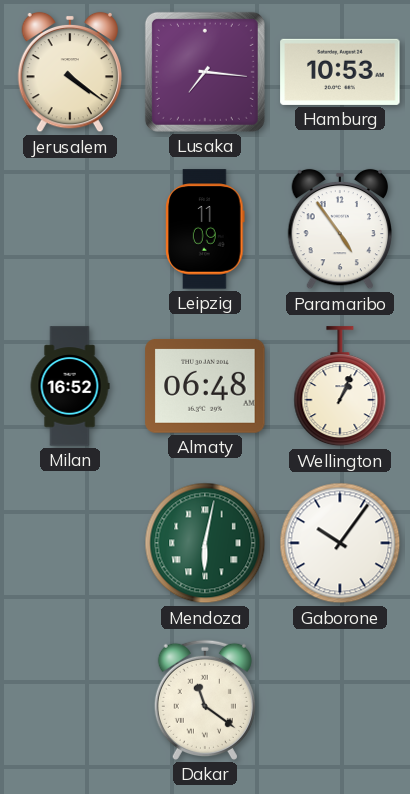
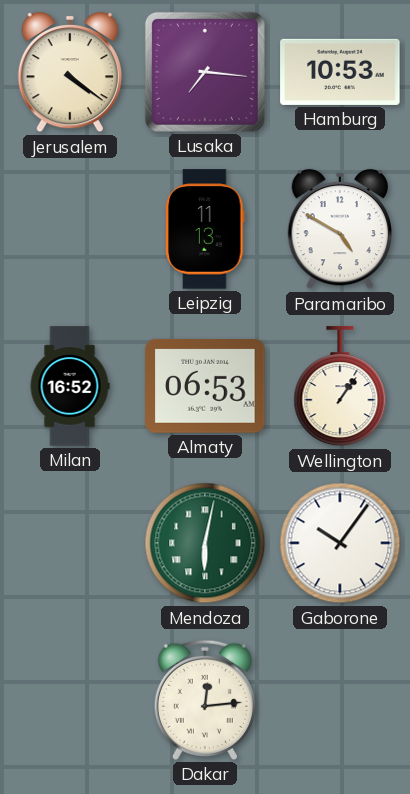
Leipzig: 11:09 -> 11:13 (205, 229)
Paramaribo: 4:54 -> 4:50 (339, 229)
Almaty: 06:48 -> 06:53 (205, 386)
Wellington: 1:04 -> 1:06 (340, 387)
Dakar: 11:21 -> 12:14 (205, 700)
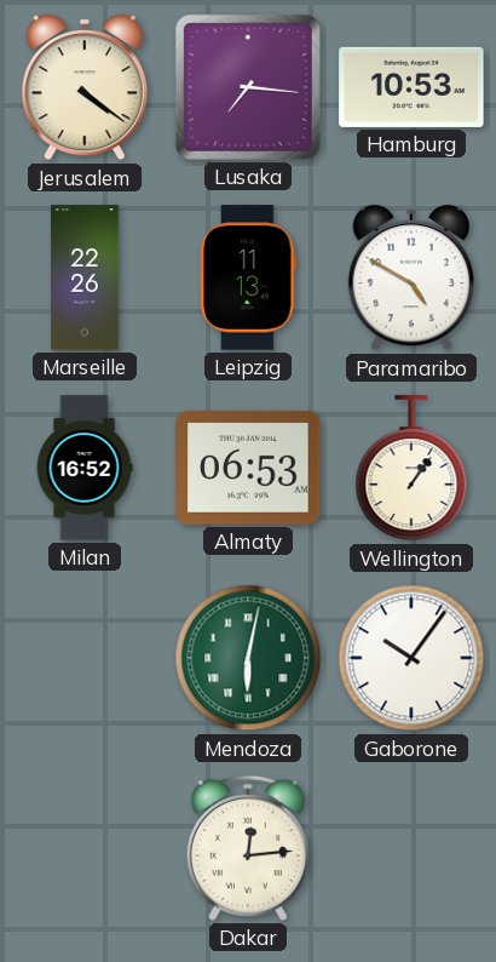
Marseille: none -> 22:26 (85, 277)
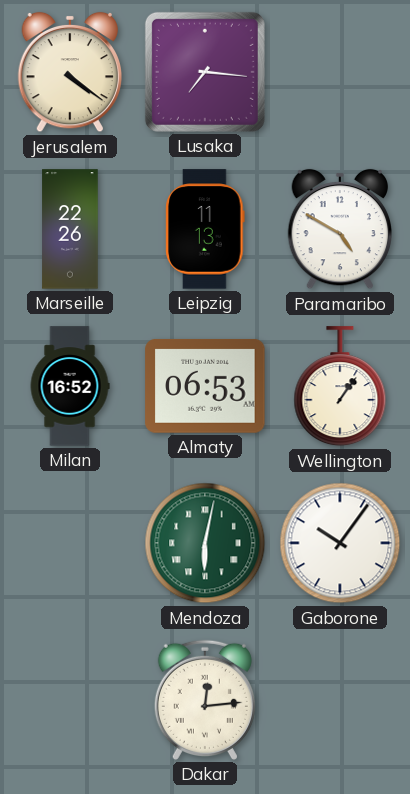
Hamburg: 10:53 -> none (411, 87)
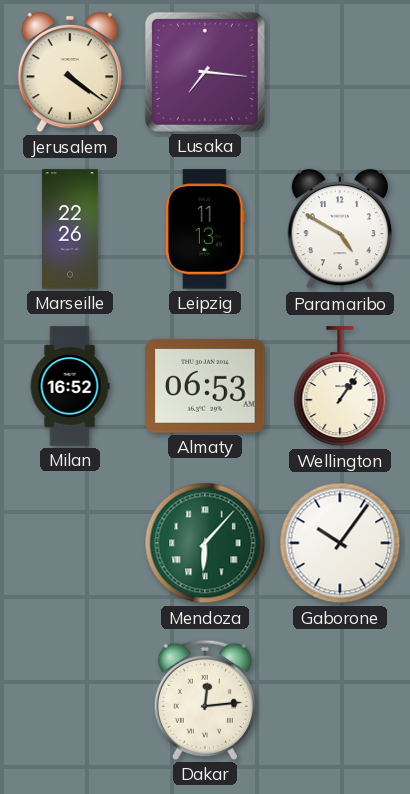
Mendoza: 6:02 -> 6:07 (205, 543)
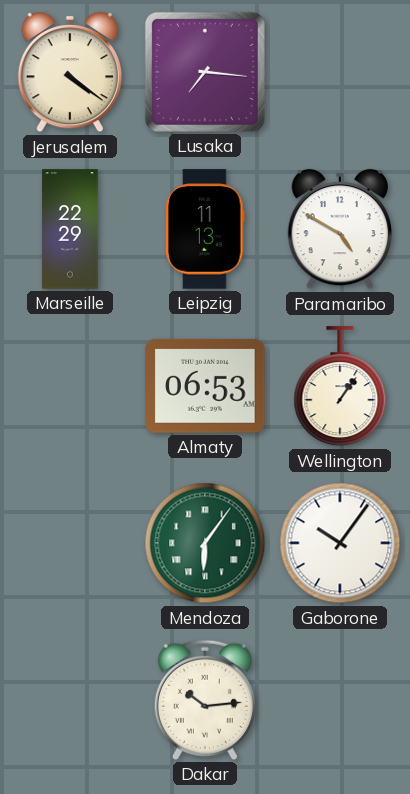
Marseille: 22:26 -> 22:29 (70, 229)
Milan: 16:52 -> none (70, 386)
Mendoza: 6:07 -> 6:06 (205, 543)
Dakar: 12:14 -> 10:14 (205, 700)
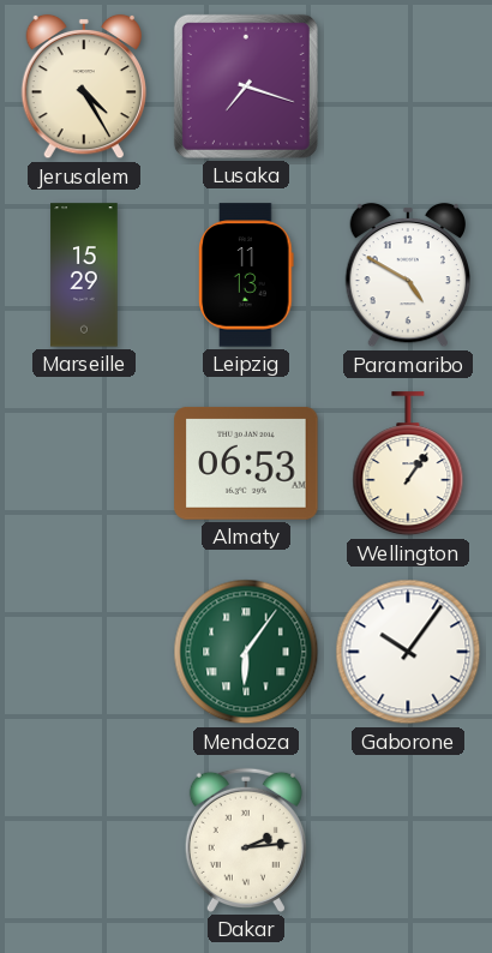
Jerusalem: 4:21 -> 4:25 (83, 86)
Lusaka: 7:16 -> 7:18 (246, 86)
Marseille: 22:29 -> 15:29 (84, 275)
Dakar: 10:14 -> 2:14 (246, 840)
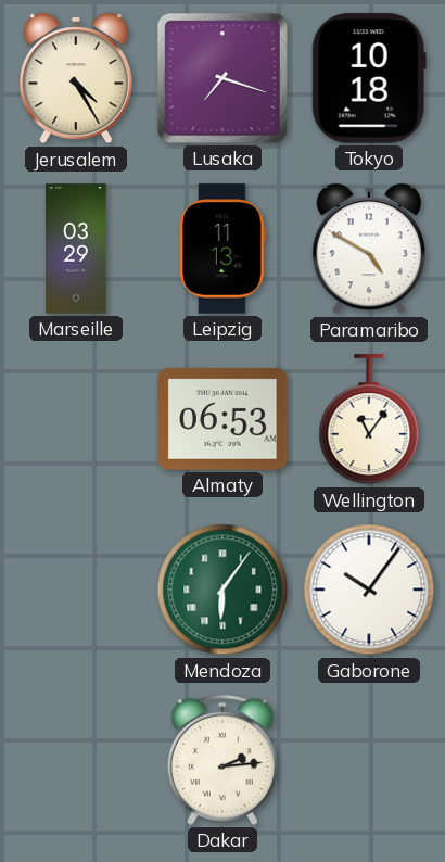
Tokyo: none -> 10:18 (369, 78)
Marseille: 15:29 -> 03:29 (76, 249)
Wellington: 1:06 -> 11:06 (369, 420)
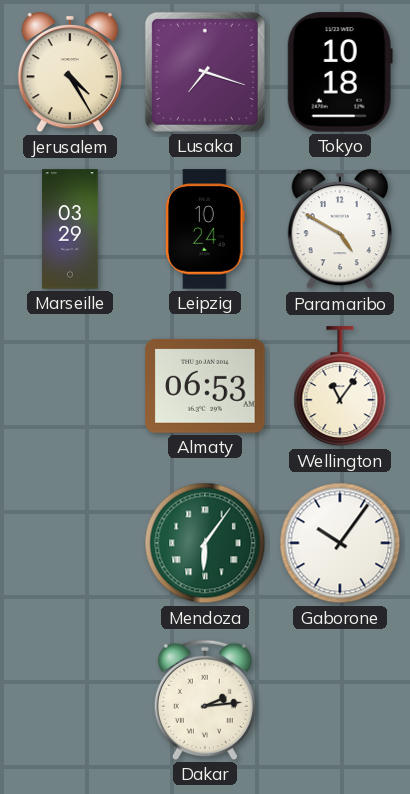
Leipzig: 11:13 -> 10:24 (205, 229)
